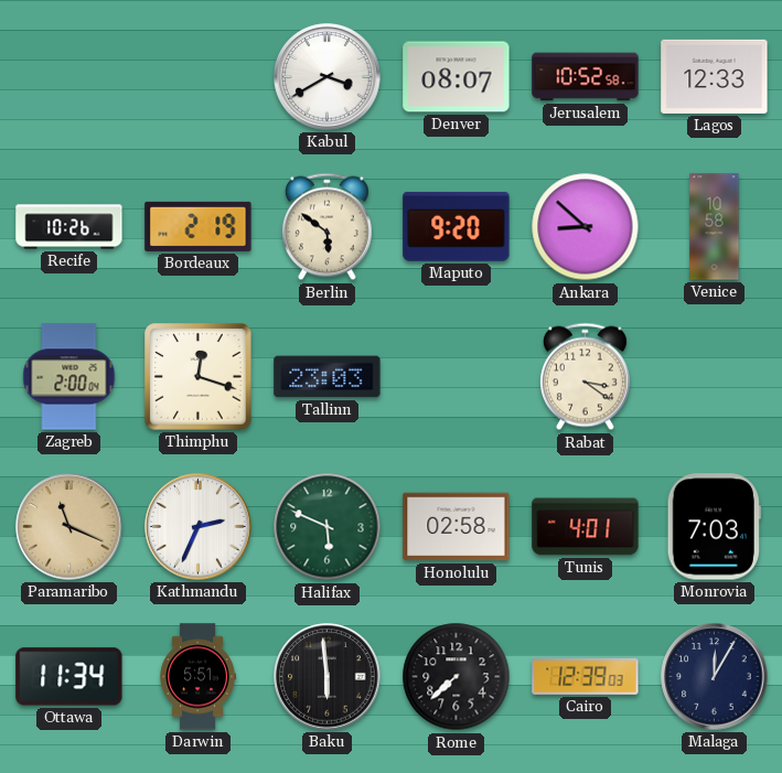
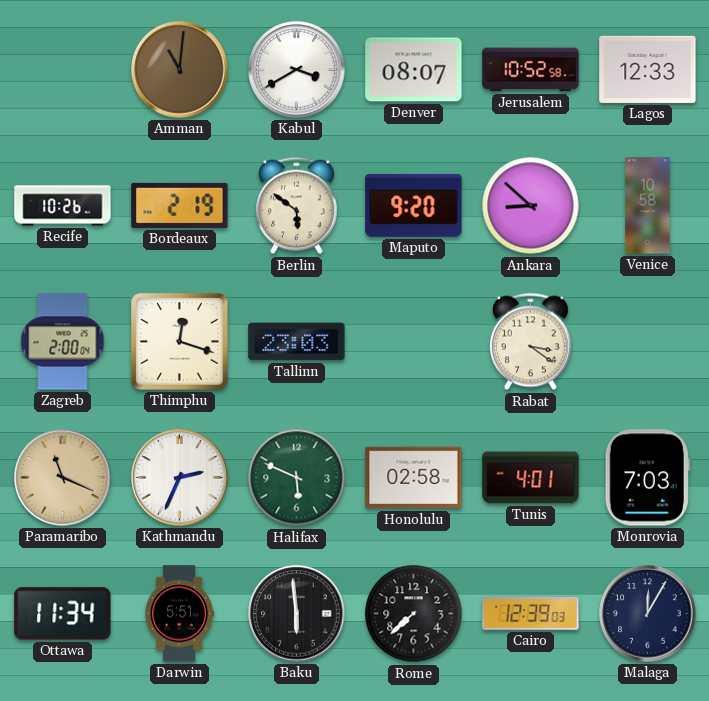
Amman: none -> 11:01 (180, 70)
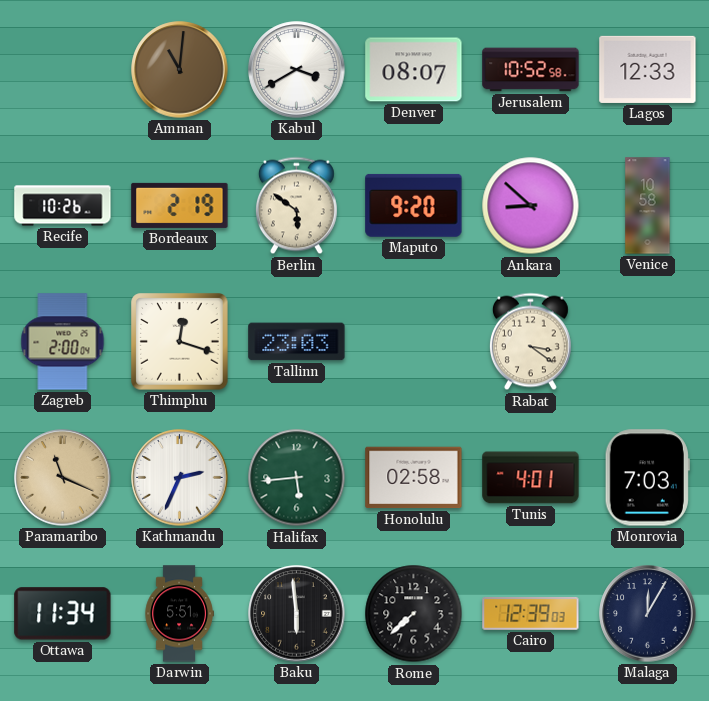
Halifax: 5:49 -> 5:44 (297, 478)
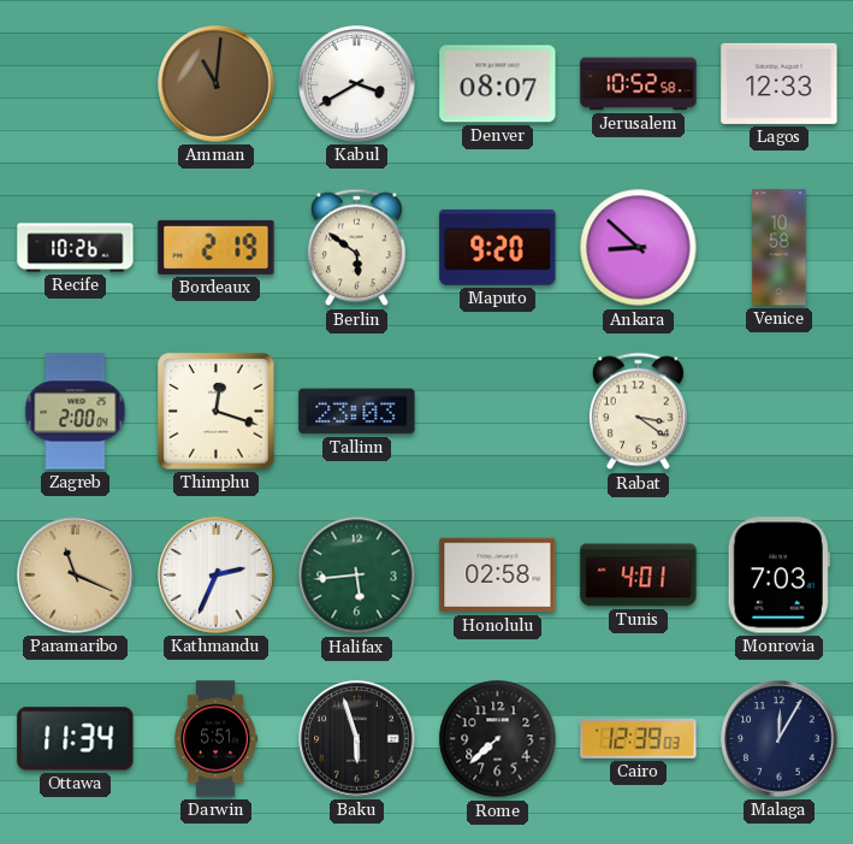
Baku: 5:59 -> 5:57 (357, 739)
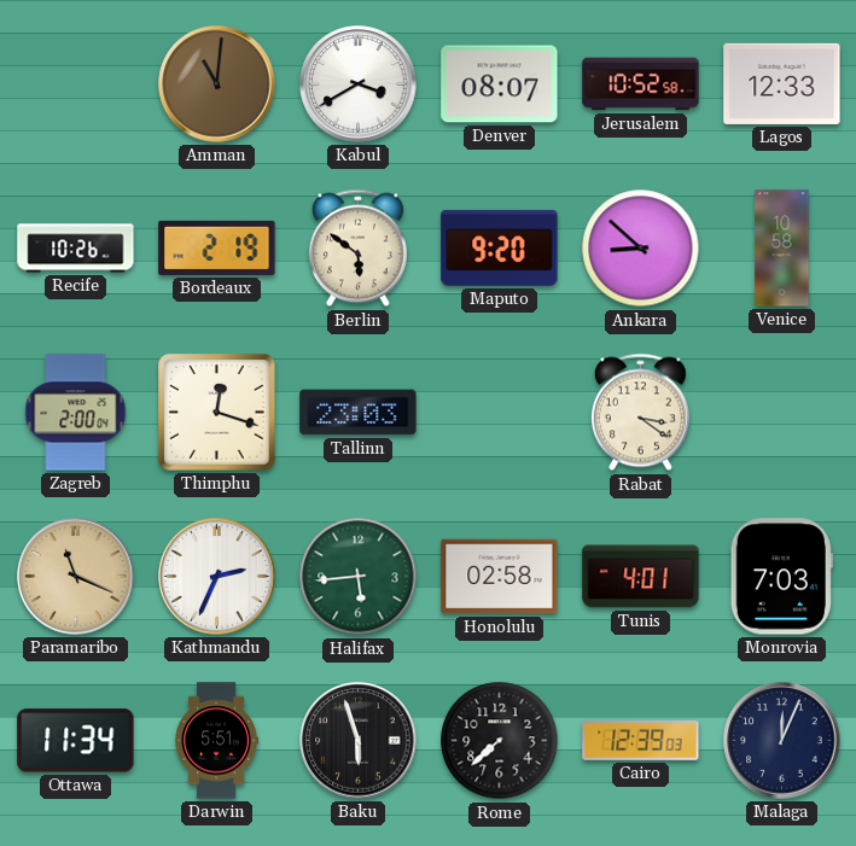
Malaga: 12:05 -> 12:04 (782, 741)
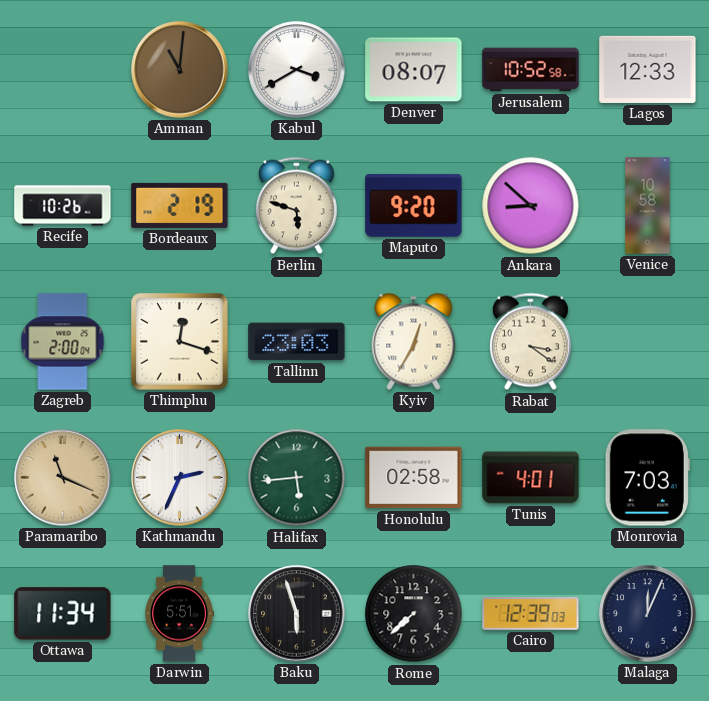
Berlin: 5:51 -> 5:48 (296, 206)
Kyiv: none -> 12:35 (414, 341)
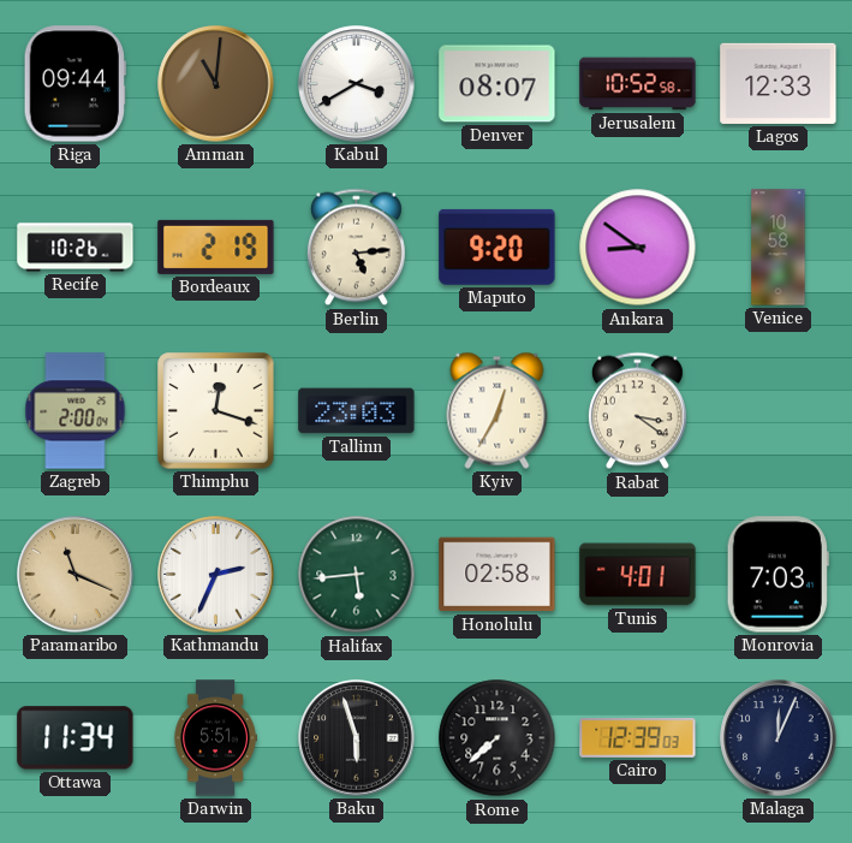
Riga: none -> 09:44 (75, 84)
Berlin: 5:48 -> 5:14 (356, 248)
Ankara: 8:52 -> 8:51 (638, 248)
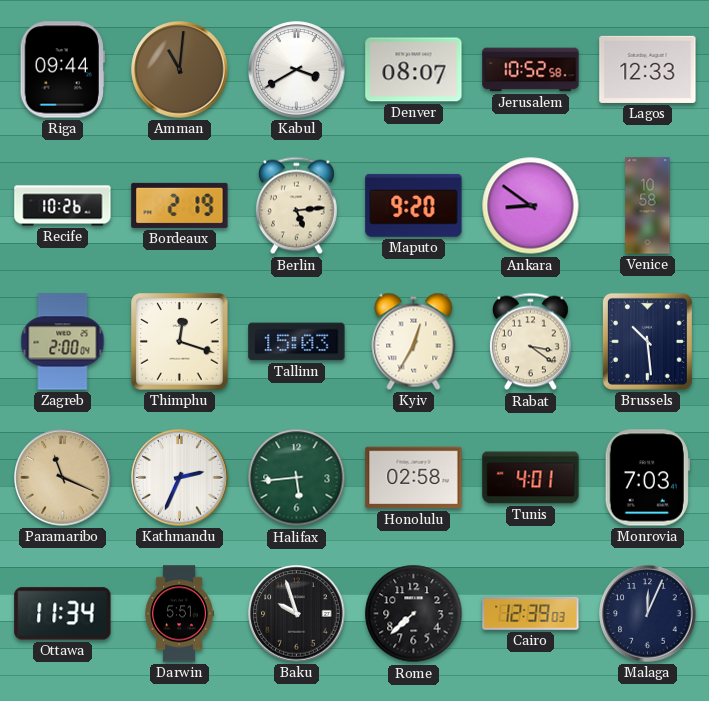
Tallinn: 23:03 -> 15:03 (297, 342)
Brussels: none -> 10:29 (647, 341)
Baku: 5:57 -> 9:57 (297, 614)
